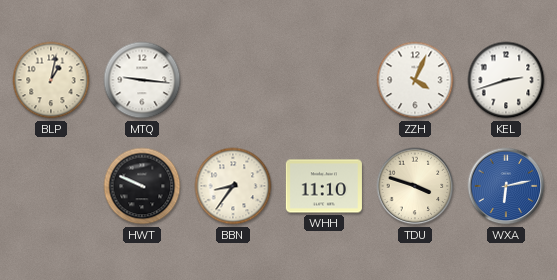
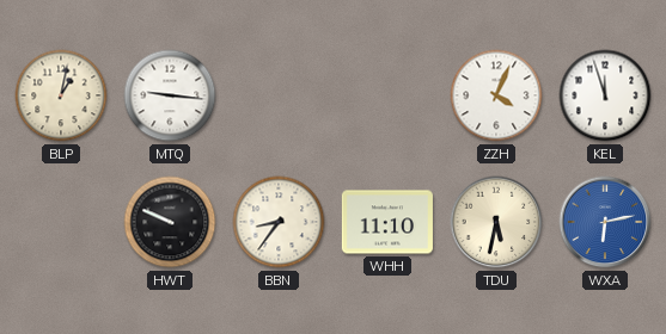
KEL: 2:42 -> 11:57 (605, 95)
TDU: 3:48 -> 5:32 (496, 222)
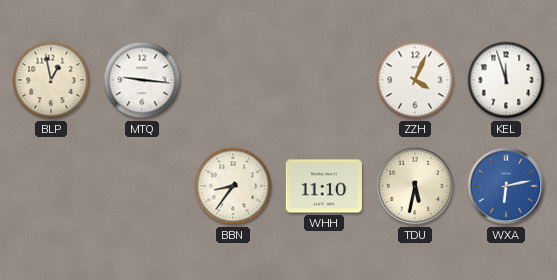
BLP: 1:02 -> 12:58 (51, 80)
HWT: 9:49 -> none (170, 222)
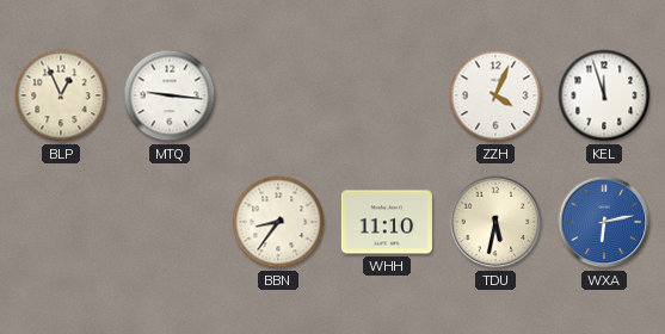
BLP: 12:58 -> 12:56 (61, 95)
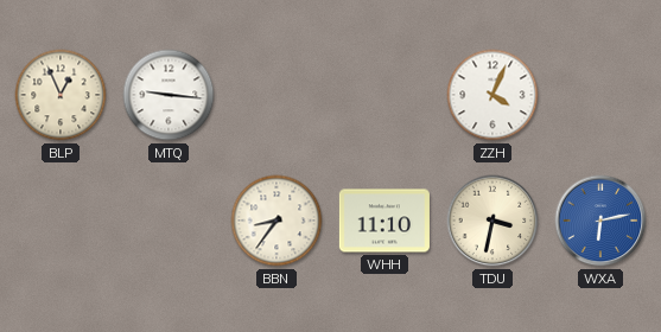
KEL: 11:57 -> none (604, 95)
TDU: 5:32 -> 3:32 (492, 221)
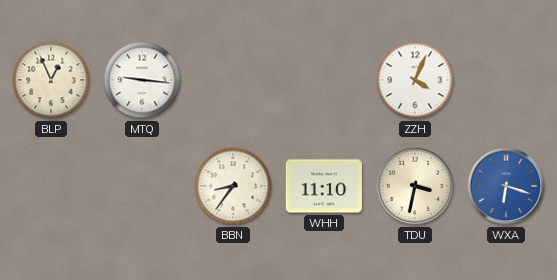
WXA: 6:13 -> 6:18 (506, 186)
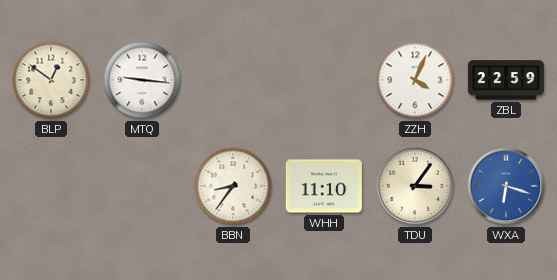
BLP: 12:56 -> 12:51 (51, 80)
ZBL: none -> 22:59 (506, 80)
TDU: 3:32 -> 3:06 (415, 186)
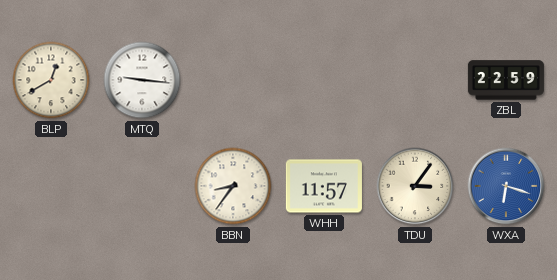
BLP: 12:51 -> 12:40 (51, 80)
ZZH: 4:04 -> none (415, 80)
WHH: 11:10 -> 11:57 (324, 186)
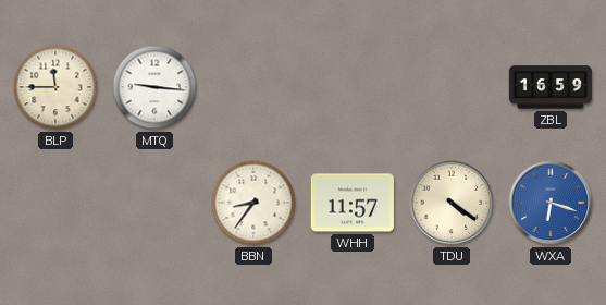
BLP: 12:40 -> 11:45 (55, 87)
ZBL: 22:59 -> 16:59 (551, 87)
TDU: 3:06 -> 4:21 (452, 203)
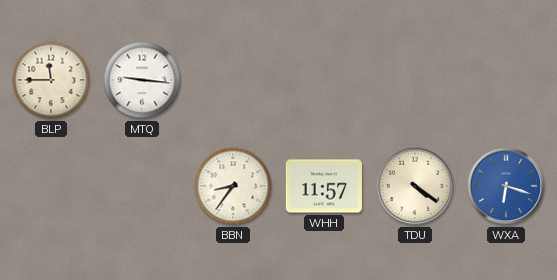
ZBL: 16:59 -> none (551, 87)
